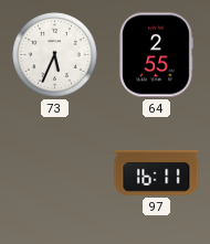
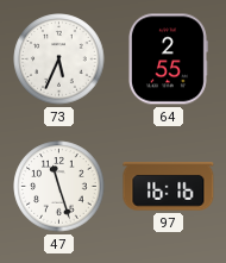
47: none -> 11:27 (59, 187)
97: 16:11 -> 16:16 (169, 187)
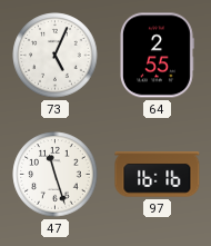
73: 5:34 -> 5:04 (56, 56)
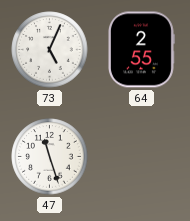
97: 16:16 -> none (158, 175)
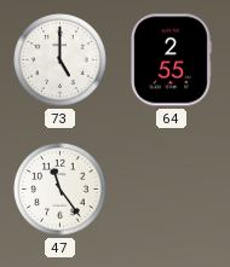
73: 5:04 -> 5:00 (61, 60)
47: 11:27 -> 11:24 (61, 190)
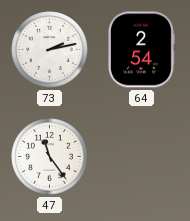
73: 5:00 -> 2:13 (50, 50)
64: 2:55 -> 2:54 (142, 50)
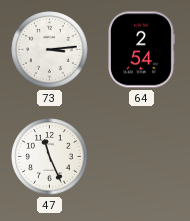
73: 2:13 -> 3:14 (50, 50)
47: 11:24 -> 11:26 (50, 157)
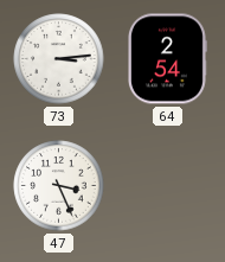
47: 11:26 -> 3:26 (59, 186)
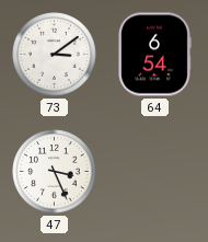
73: 3:14 -> 3:09 (55, 55)
64: 2:54 -> 6:54 (155, 55)
